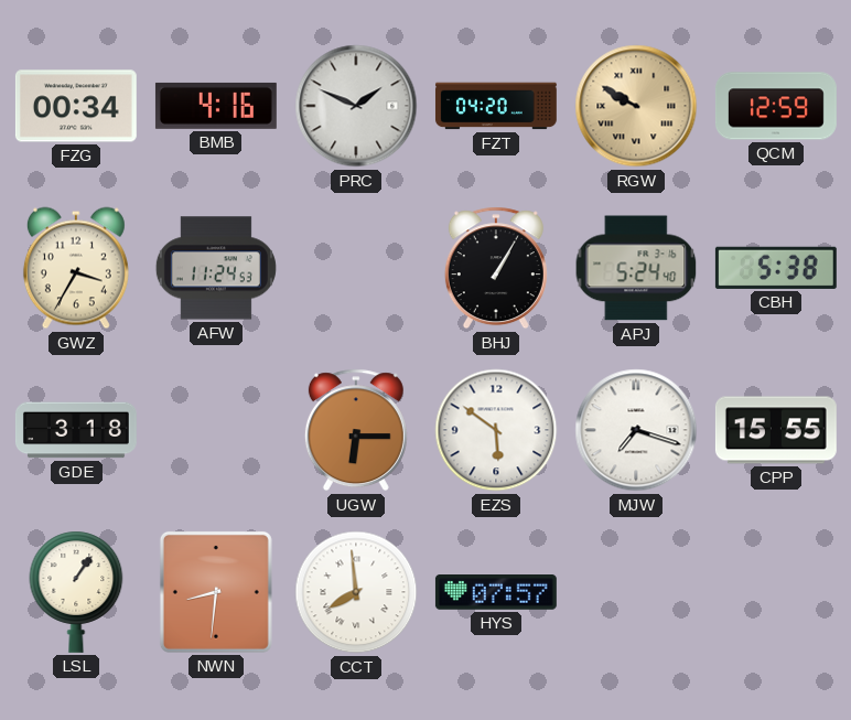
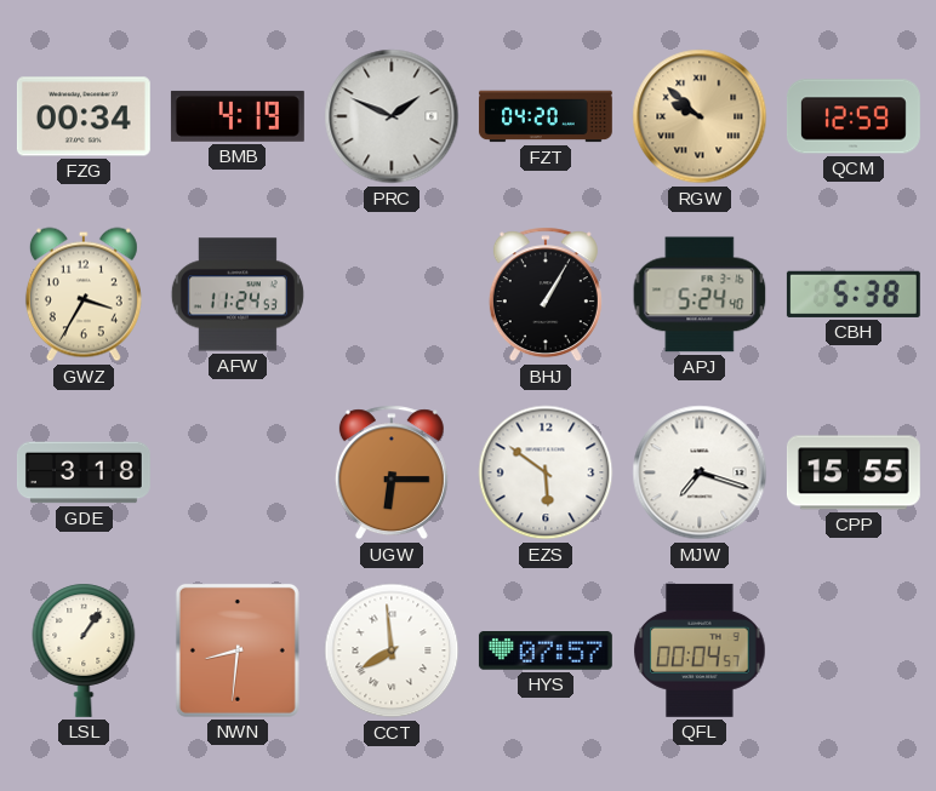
BMB: 4:16 -> 4:19 (238, 116)
RGW: 9:50 -> 9:52 (700, 116)
QFL: none -> 00:04 (700, 650)
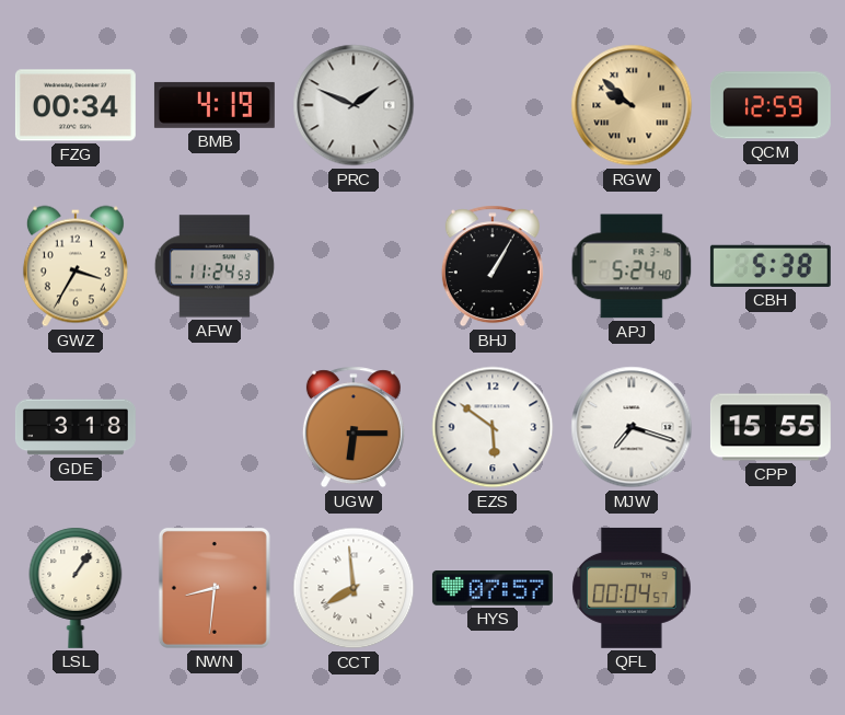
FZT: 04:20 -> none (546, 116)
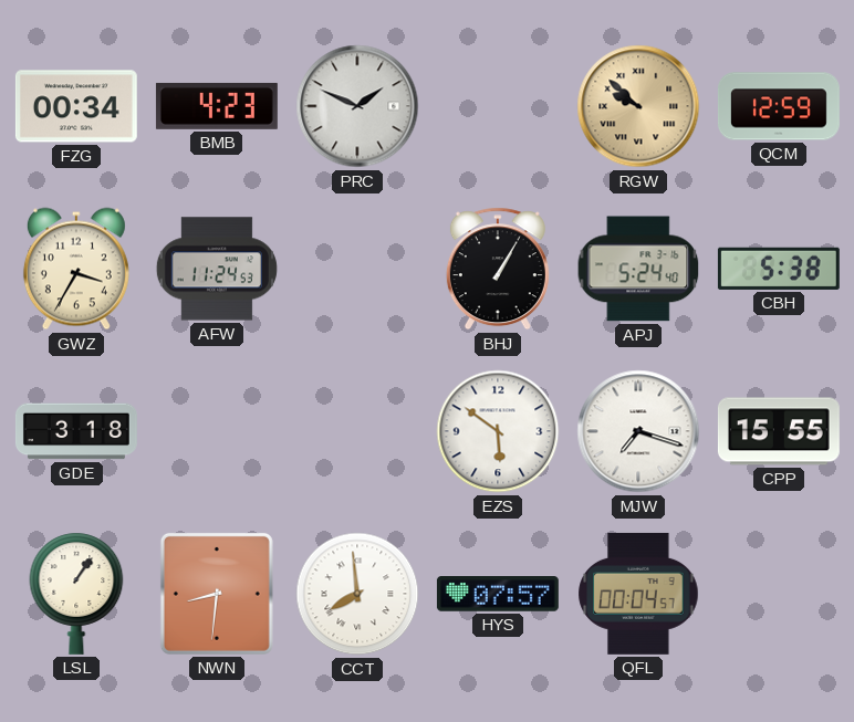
BMB: 4:19 -> 4:23 (217, 106)
UGW: 6:15 -> none (354, 427)
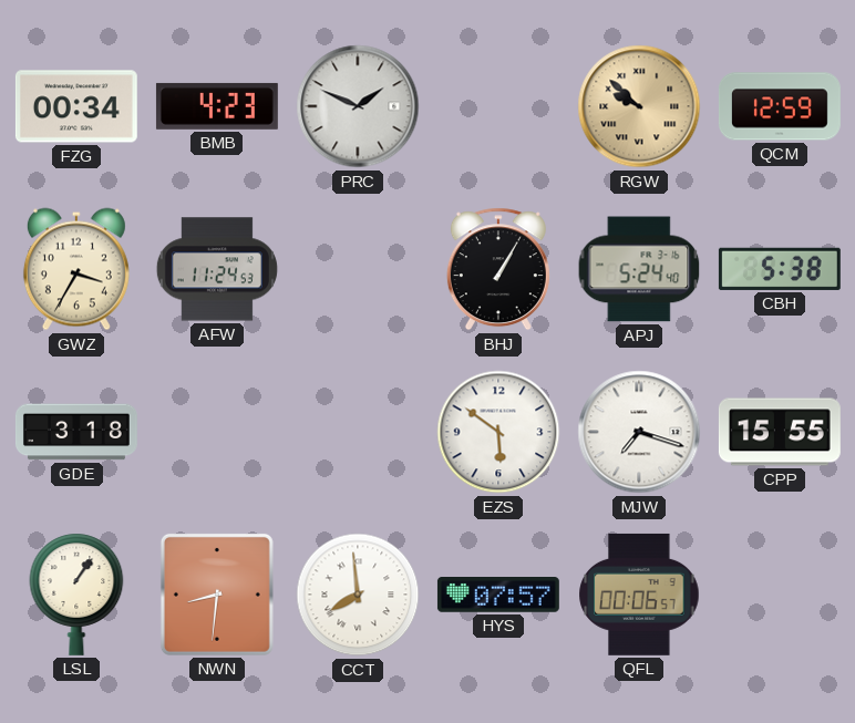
QFL: 00:04 -> 00:06 (639, 595)
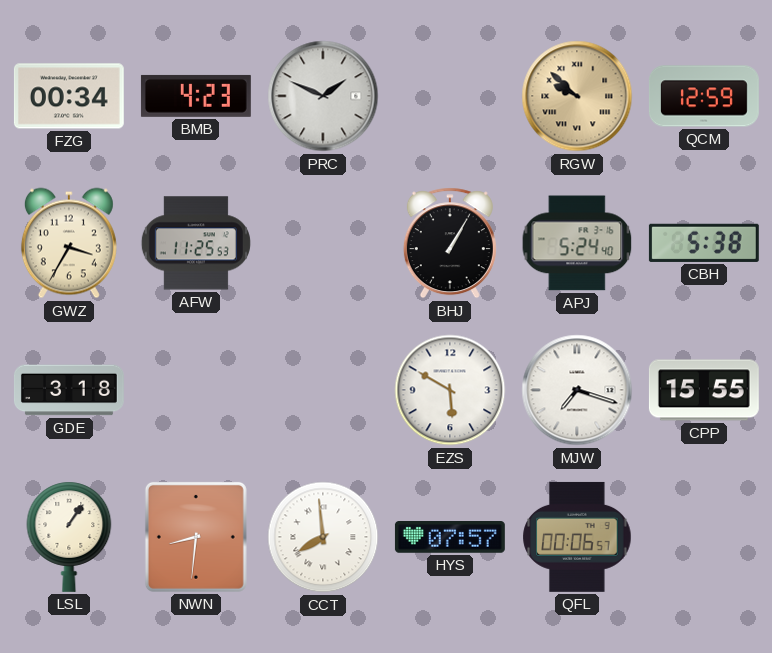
AFW: 11:24 -> 11:25 (196, 243)
EZS: 5:51 -> 5:50 (450, 390)
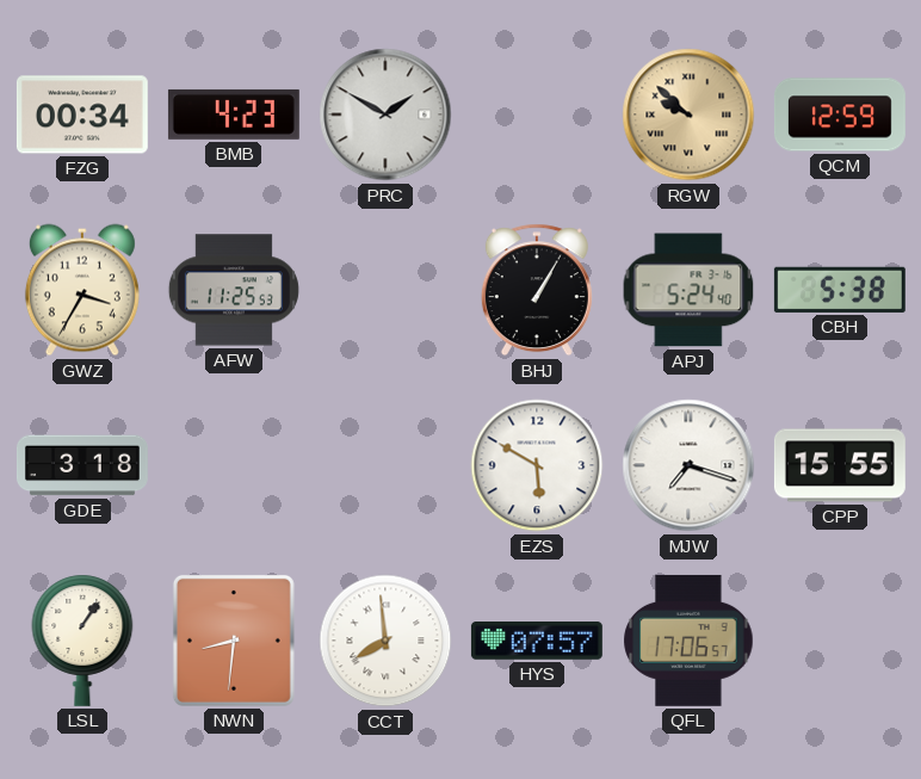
PRC: 1:49 -> 1:50 (385, 115)
QFL: 00:06 -> 17:06 (688, 641)
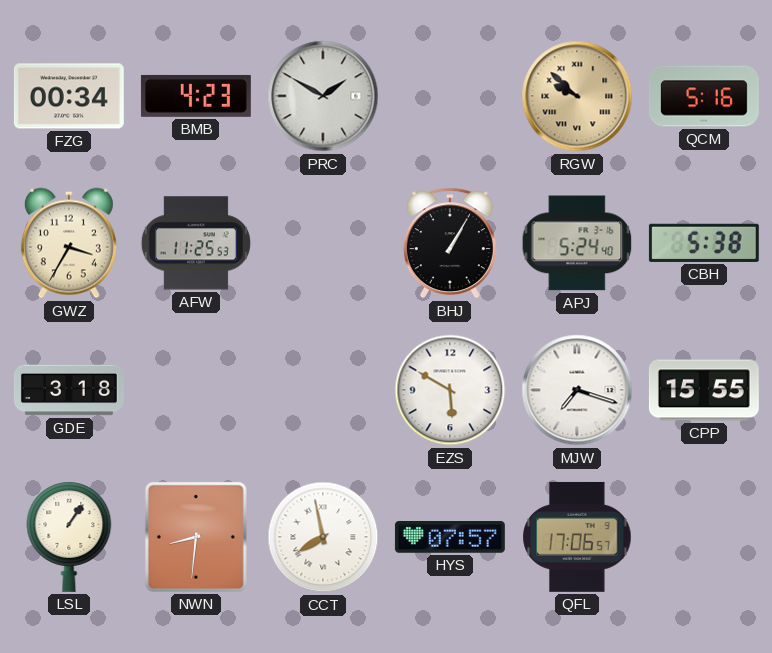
QCM: 12:59 -> 5:16 (704, 96)
CCT: 7:59 -> 7:58 (323, 537)
